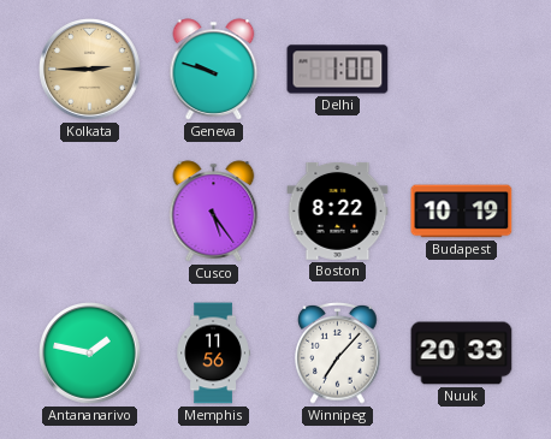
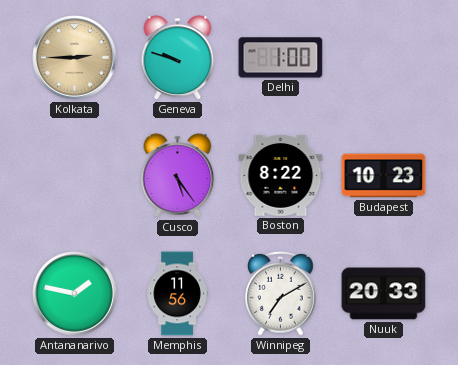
Budapest: 10:19 -> 10:23 (384, 176)
Winnipeg: 7:07 -> 7:10 (281, 294)
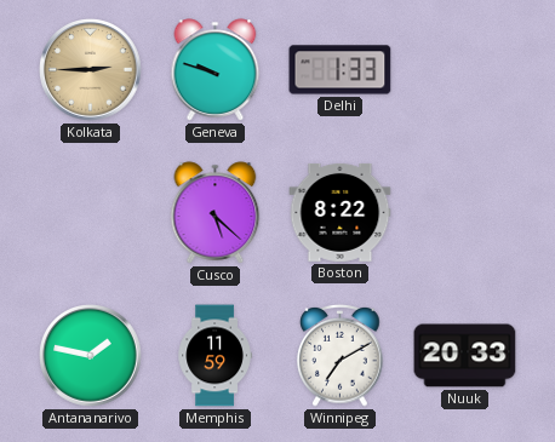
Delhi: 1:00 -> 1:33 (341, 70)
Cusco: 5:24 -> 5:22 (216, 213)
Budapest: 10:23 -> none (384, 176)
Memphis: 11:56 -> 11:59 (214, 356)
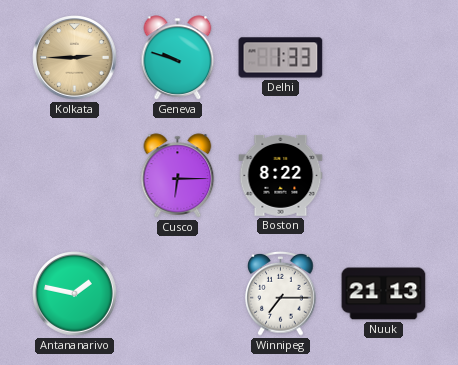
Cusco: 5:22 -> 6:15 (178, 176)
Memphis: 11:59 -> none (214, 356)
Winnipeg: 7:10 -> 7:15 (281, 294)
Nuuk: 20:33 -> 21:13 (384, 294)
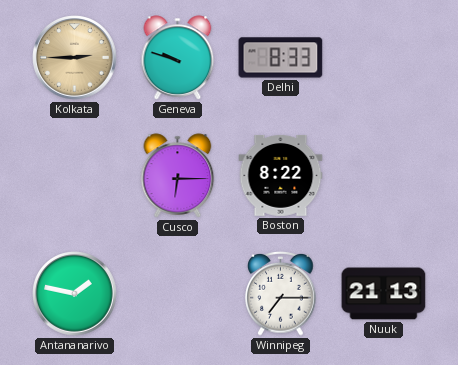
Delhi: 1:33 -> 8:33 (281, 58)
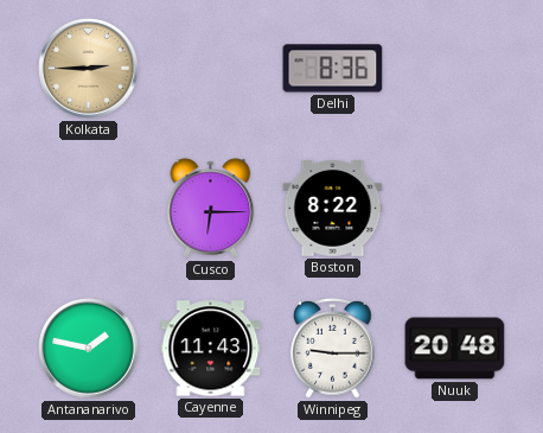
Geneva: 9:48 -> none (178, 58)
Delhi: 8:33 -> 8:36 (333, 69)
Cayenne: none -> 11:43 (211, 349)
Winnipeg: 7:15 -> 9:15 (333, 349)
Nuuk: 21:13 -> 20:48 (455, 349)
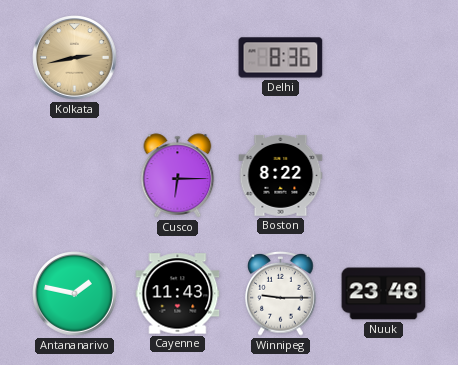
Kolkata: 2:45 -> 2:43 (75, 58)
Nuuk: 20:48 -> 23:48 (384, 294)
